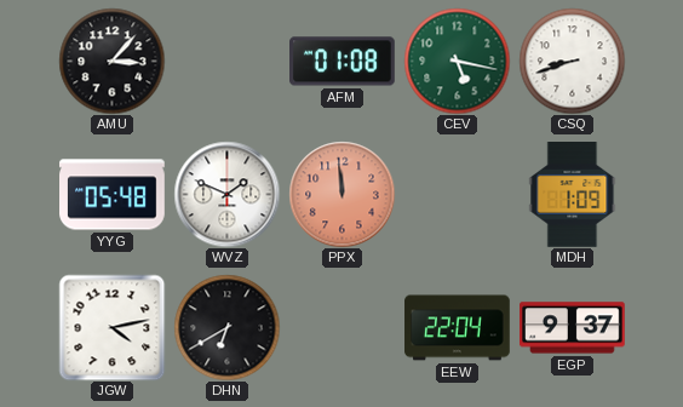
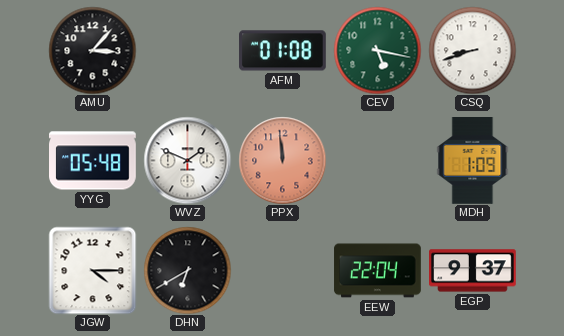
JGW: 4:13 -> 4:15 (92, 270)
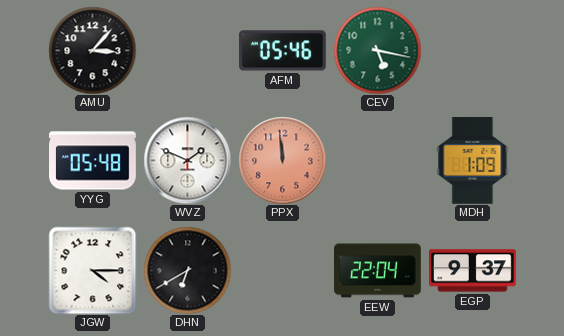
AFM: 01:08 -> 05:46 (283, 51)
CSQ: 8:42 -> none (472, 50)
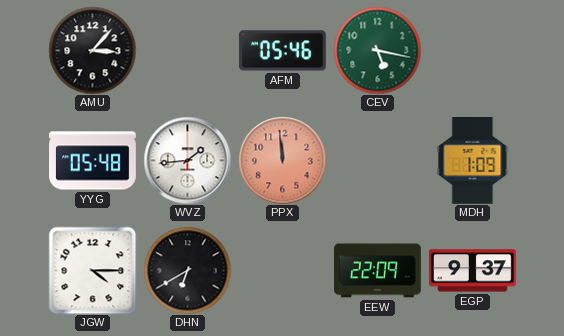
WVZ: 1:49 -> 1:44 (187, 160)
EEW: 22:04 -> 22:09 (378, 271)
